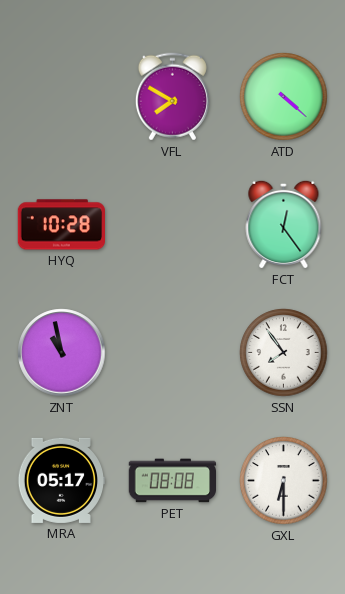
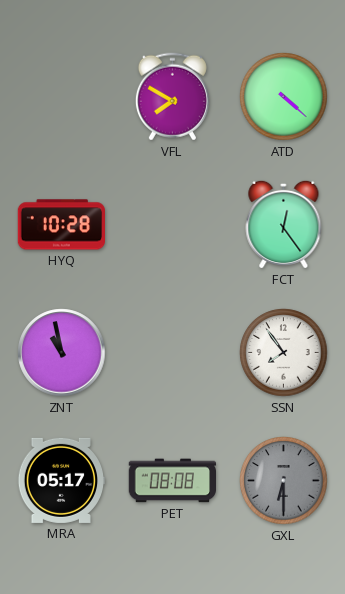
GXL dial: white -> grey (284, 481)
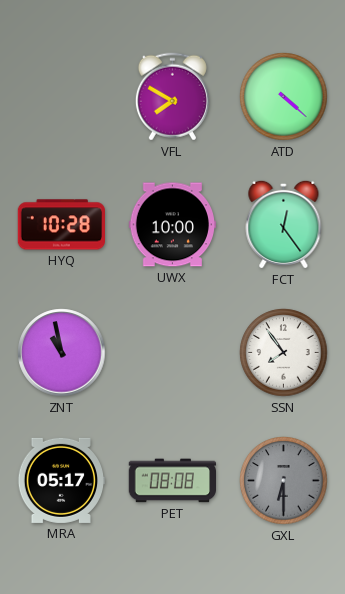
UWX: none -> 10:00 (172, 225)
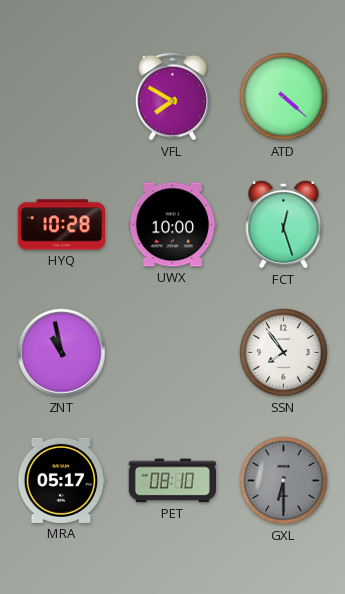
FCT: 12:24 -> 12:27 (284, 224)
PET: 08:08 -> 08:10 (172, 481)
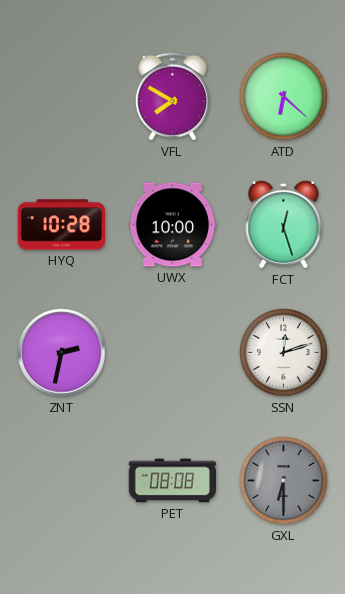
ATD: 4:22 -> 6:22 (284, 97)
ZNT: 10:58 -> 2:32 (62, 353)
SSN: 7:54 -> 12:12 (284, 353)
MRA: 05:17 -> none (60, 480)
PET: 08:10 -> 08:08 (172, 481)
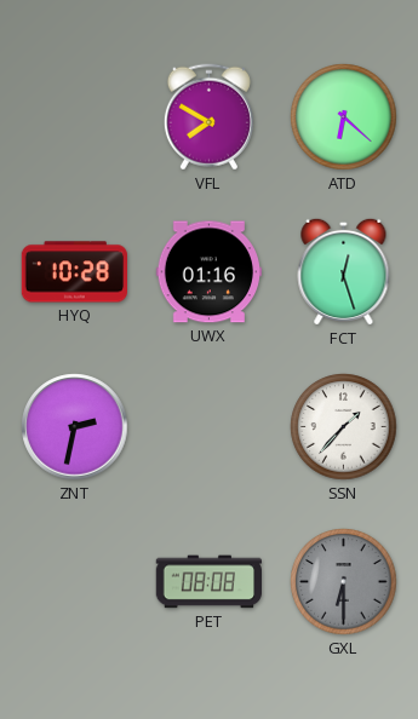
UWX: 10:00 -> 01:16 (208, 272)
SSN: 12:12 -> 1:37 (344, 427)
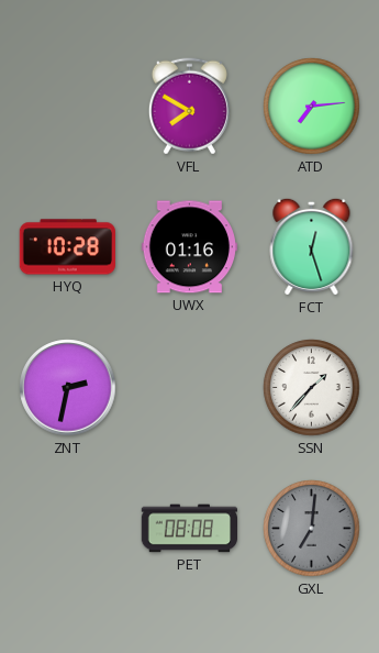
ATD: 6:22 -> 7:14 (312, 107)
GXL: 6:30 -> 7:01 (312, 529)
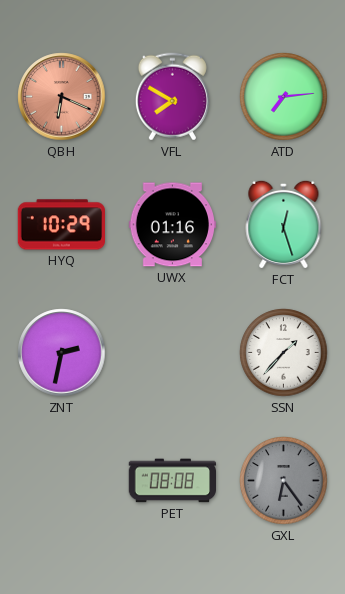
QBH: none -> 6:19 (62, 97)
HYQ: 10:28 -> 10:29 (61, 225)
GXL: 7:01 -> 6:24 (284, 481)
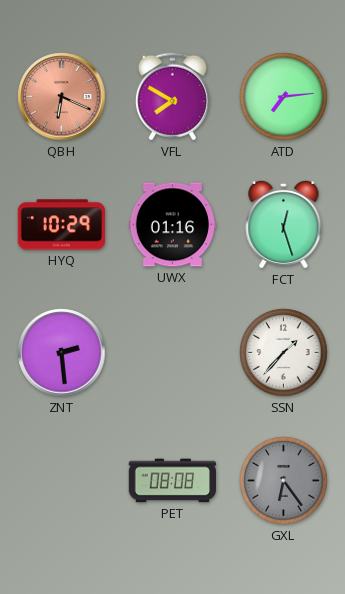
ZNT: 2:32 -> 2:29 (62, 353)
